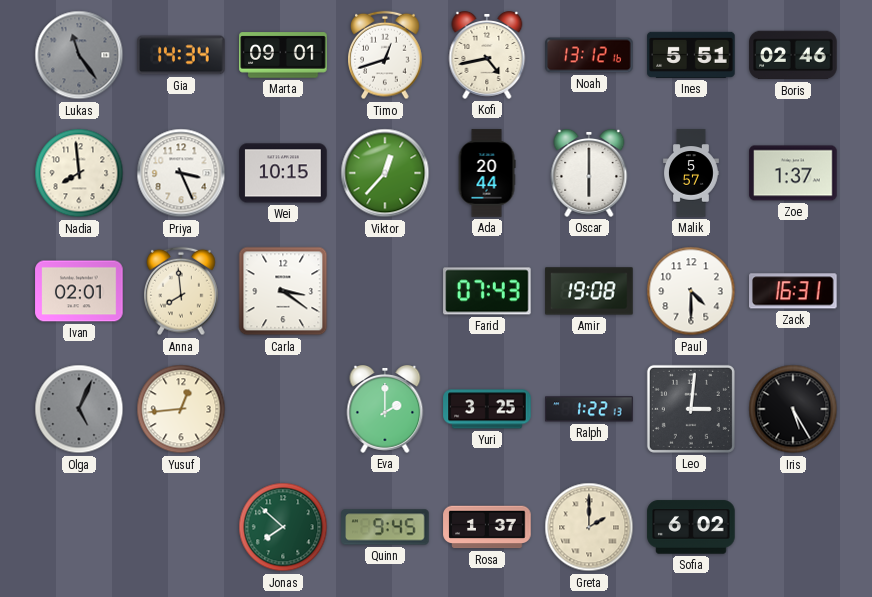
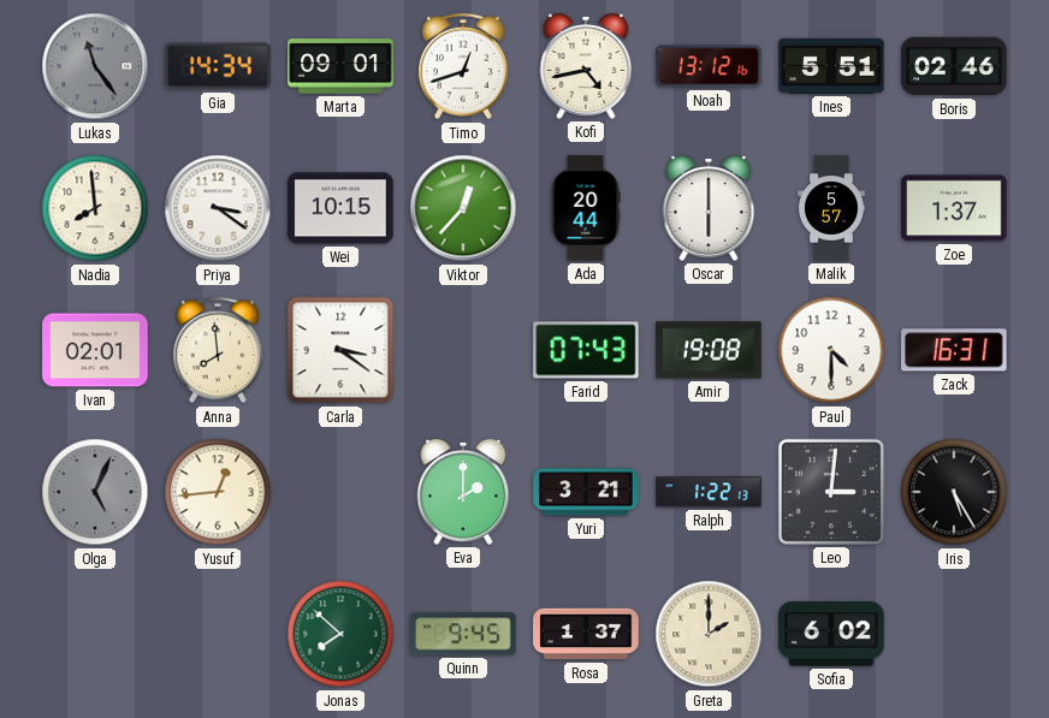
Priya: 3:26 -> 3:21 (218, 208)
Yuri: 3:25 -> 3:21 (586, 492)
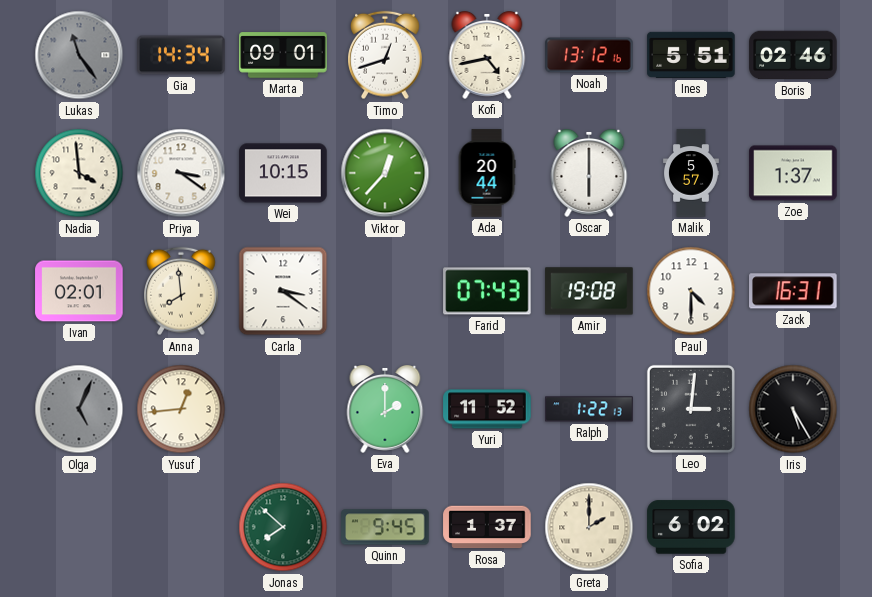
Nadia: 7:59 -> 3:59 (79, 173)
Yuri: 3:21 -> 11:52 (487, 409)
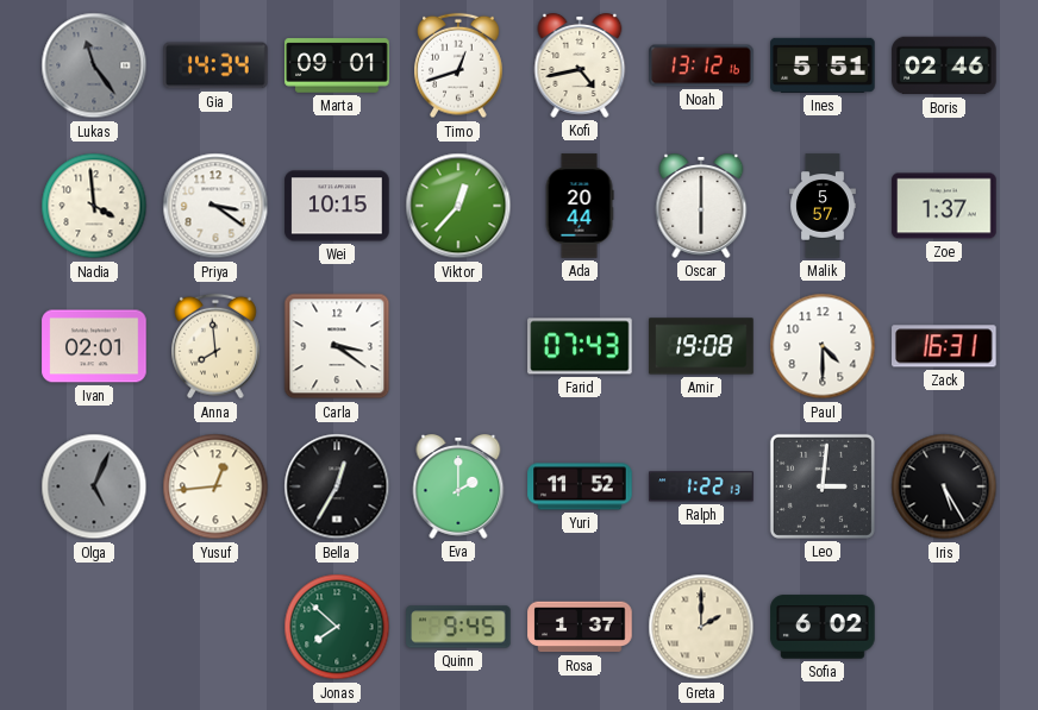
Bella: none -> 12:35 (337, 486)
